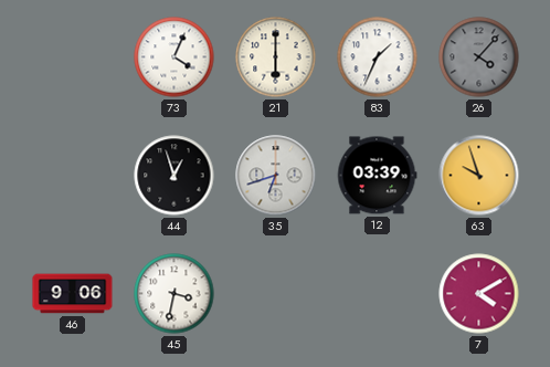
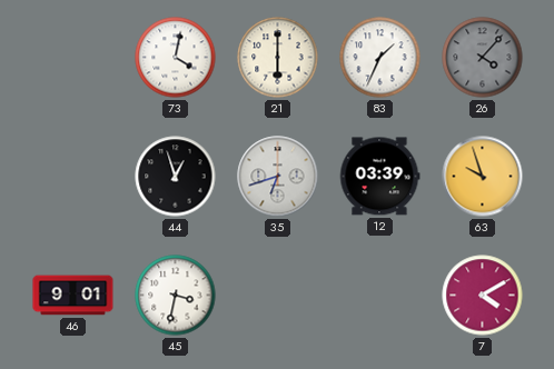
73: 4:04 -> 4:02 (176, 58)
46: 9:06 -> 9:01 (73, 296)
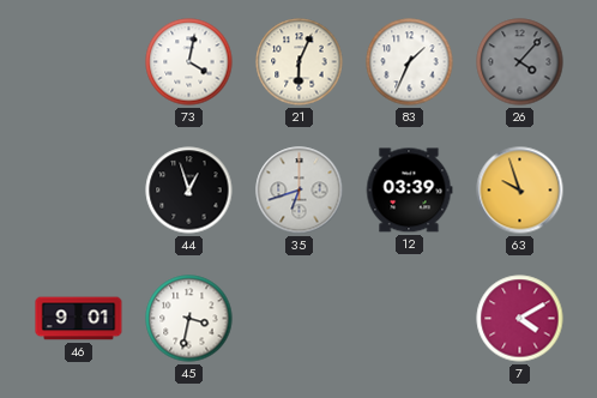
21: 6:00 -> 6:04 (300, 62)
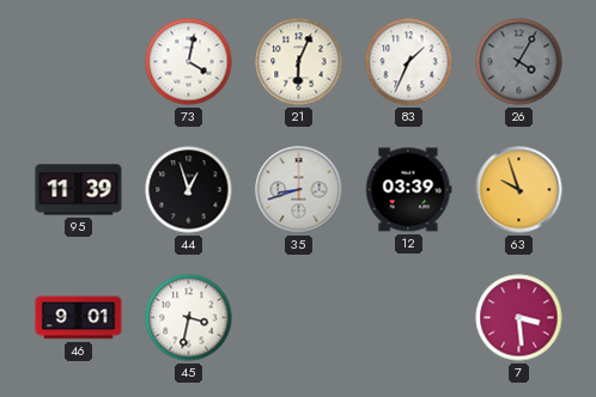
26: 4:07 -> 4:05 (519, 62)
95: none -> 11:39 (79, 190)
35: 6:42 -> 8:42 (299, 190)
7: 4:10 -> 3:29 (519, 318)
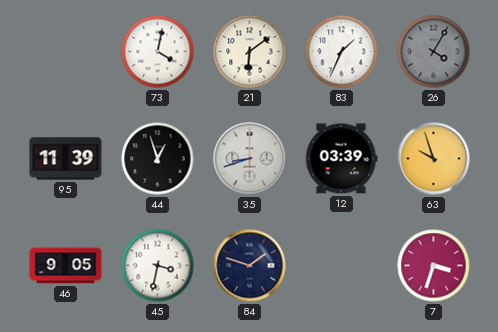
21: 6:04 -> 6:09 (250, 52)
46: 9:01 -> 9:05 (66, 266)
84: none -> 1:48 (250, 266)
7: 3:29 -> 3:33 (434, 266)
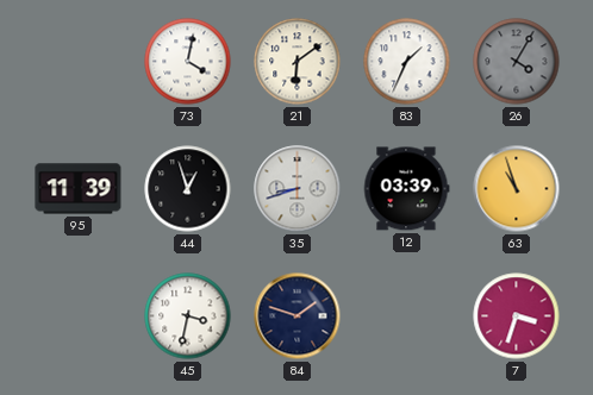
63: 9:57 -> 10:57 (517, 189)
46: 9:05 -> none (66, 266)
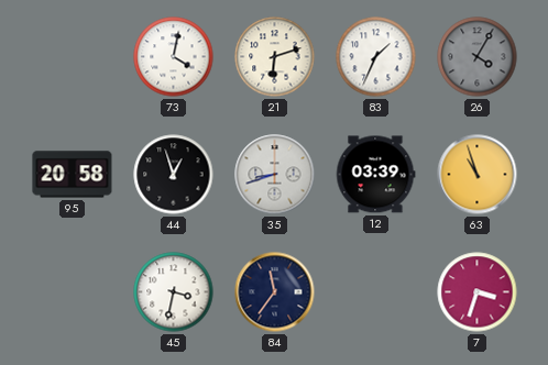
21: 6:09 -> 6:12 (275, 57)
95: 11:39 -> 20:58 (73, 175)
84: 1:48 -> 11:36 (275, 292)
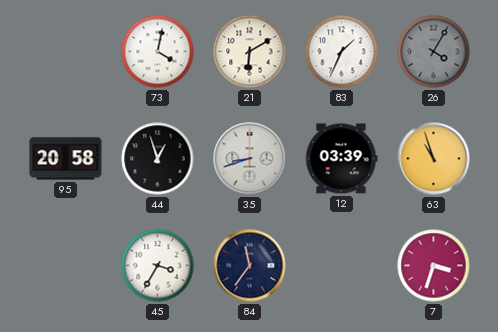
21: 6:12 -> 6:10 (250, 52)
45: 3:32 -> 3:35 (158, 266)
